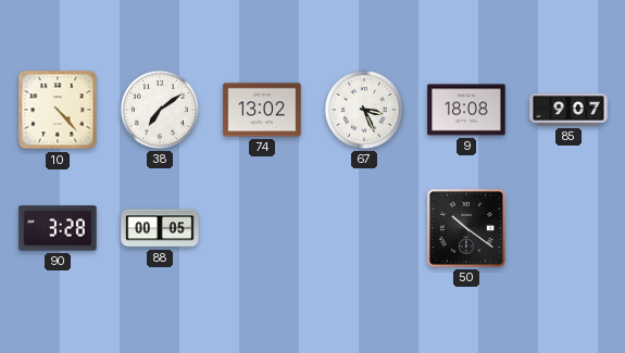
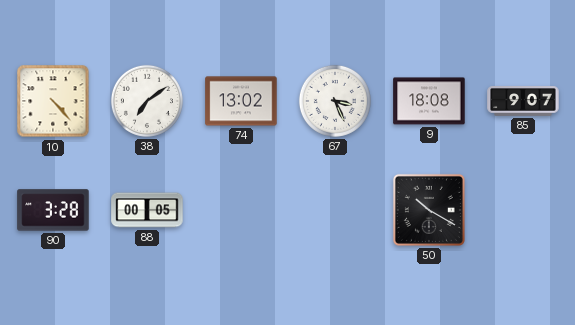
50: 10:21 -> 10:20 (429, 210)
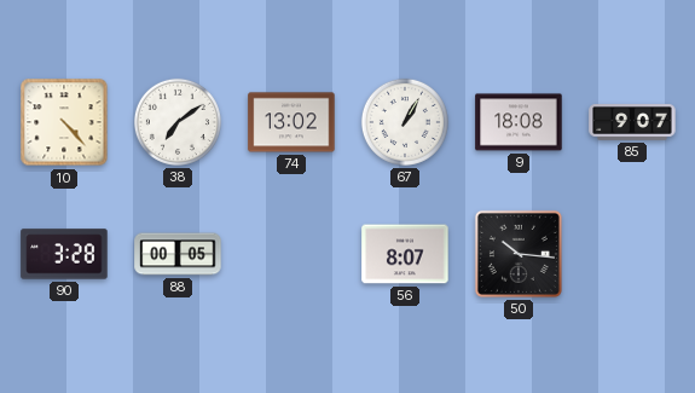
67: 3:26 -> 1:05 (405, 122)
56: none -> 8:07 (405, 254)
50: 10:20 -> 10:16 (519, 254)
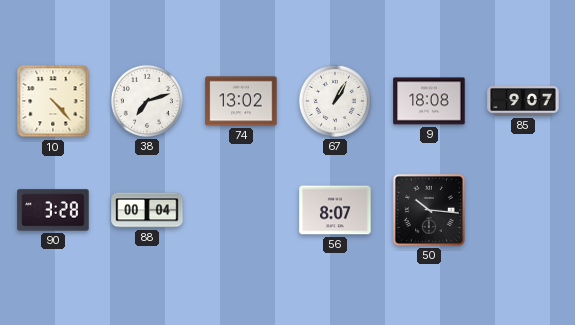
38: 7:09 -> 7:12 (147, 101)
88: 00:05 -> 00:04 (147, 210)
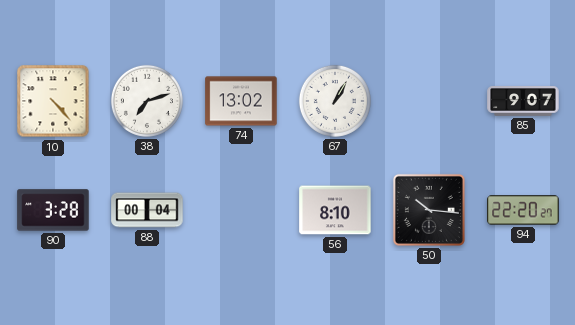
9: 18:08 -> none (429, 101)
56: 8:07 -> 8:10 (335, 210)
94: none -> 22:20 (523, 210)
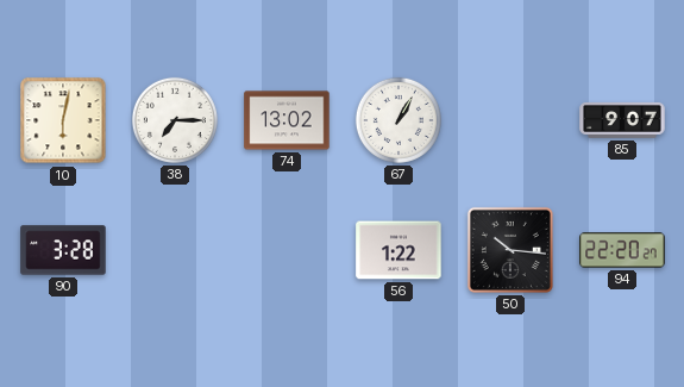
10: 4:23 -> 6:02 (63, 120)
38: 7:12 -> 7:15 (175, 120)
88: 00:04 -> none (147, 210)
56: 8:10 -> 1:22 (399, 250)
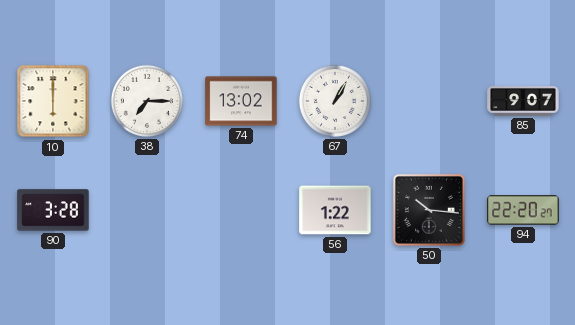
10: 6:02 -> 6:00 (53, 101)
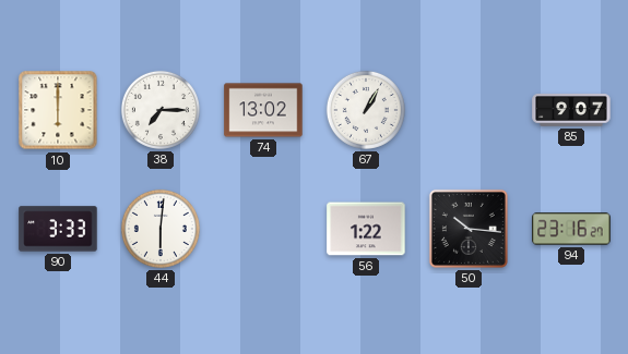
90: 3:28 -> 3:33 (58, 229)
44: none -> 6:01 (161, 229)
94: 22:20 -> 23:16 (571, 229)
